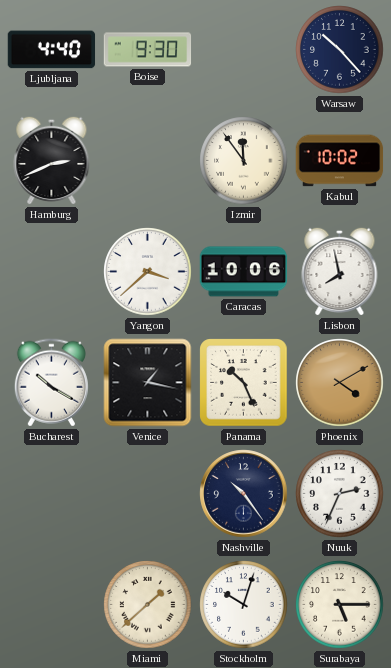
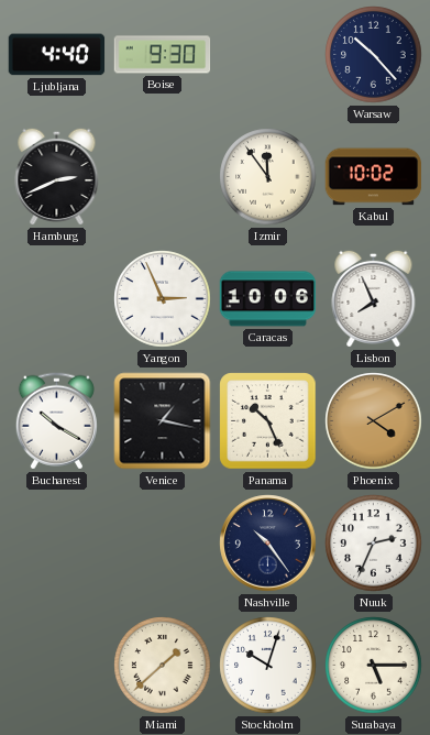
Yangon: 3:38 -> 2:56 (163, 299)
Lisbon: 7:58 -> 7:56 (374, 298)
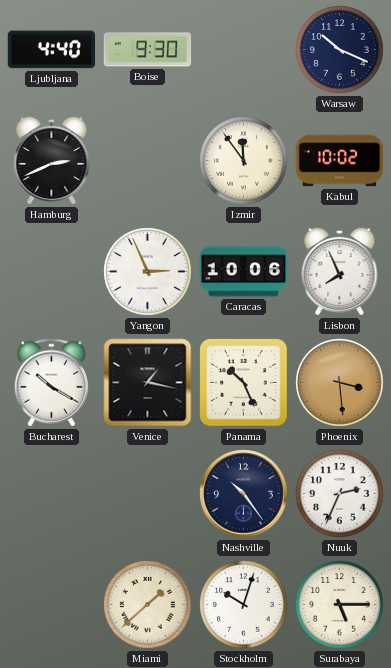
Warsaw: 10:23 -> 10:19 (340, 50)
Phoenix: 4:10 -> 3:29 (340, 383)
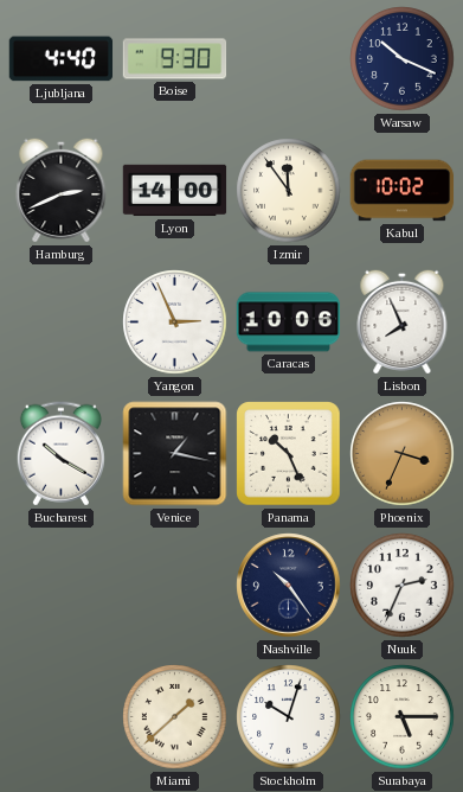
Lyon: none -> 14:00 (175, 191)
Phoenix: 3:29 -> 3:34 (403, 454)
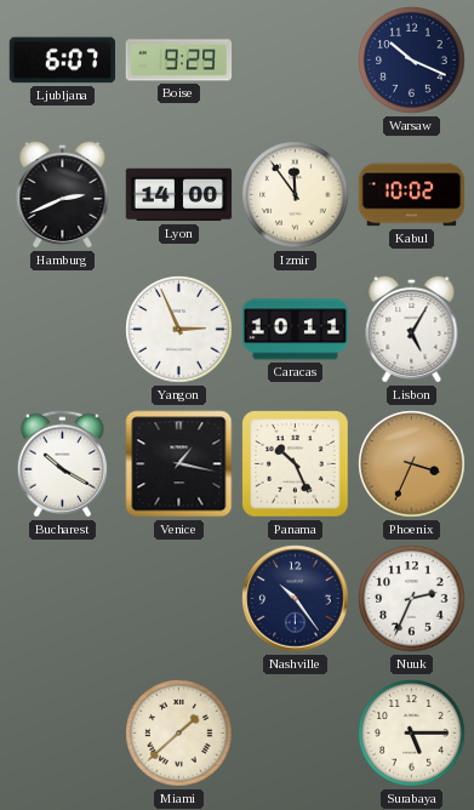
Ljubljana: 4:40 -> 6:07 (63, 61)
Boise: 9:30 -> 9:29 (179, 61)
Caracas: 10:06 -> 10:11 (296, 330)
Lisbon: 7:56 -> 5:05 (412, 329)
Stockholm: 10:03 -> none (289, 717)
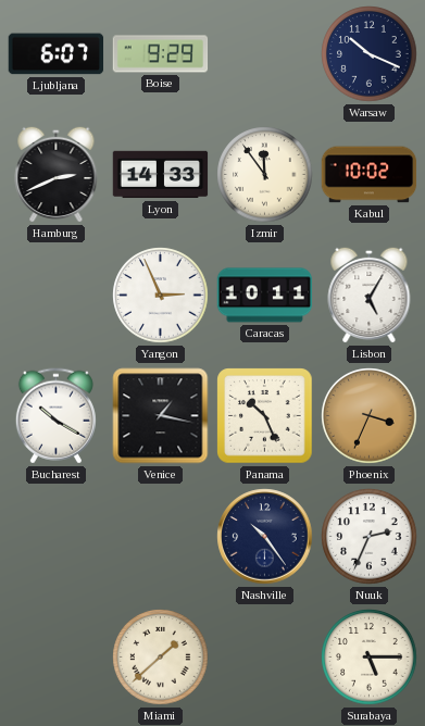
Lyon: 14:00 -> 14:33 (161, 175)
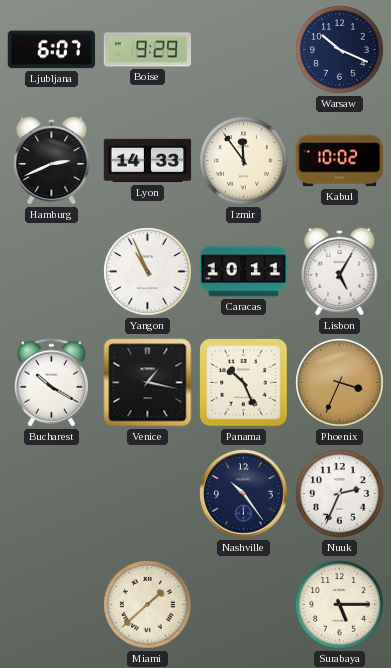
Yangon: 2:56 -> 10:56 (148, 272)
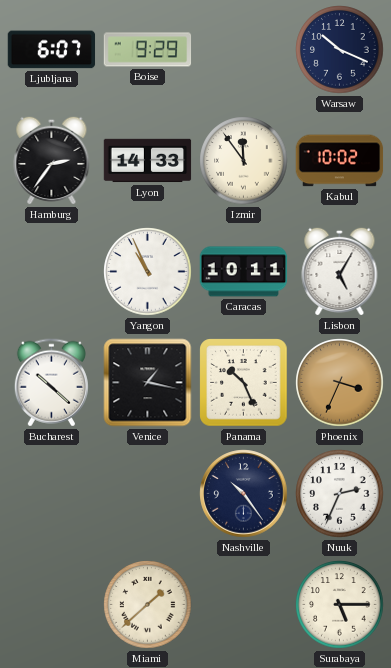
Hamburg: 2:41 -> 2:36 (52, 160)
Bucharest: 10:20 -> 10:22 (51, 383)
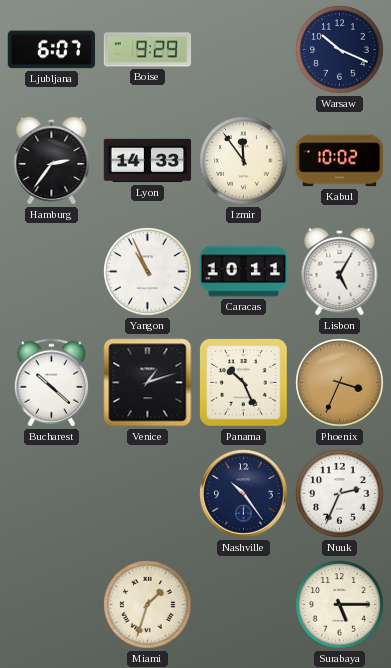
Venice: 1:17 -> 1:12 (148, 383)
Miami: 1:38 -> 1:33 (148, 605)
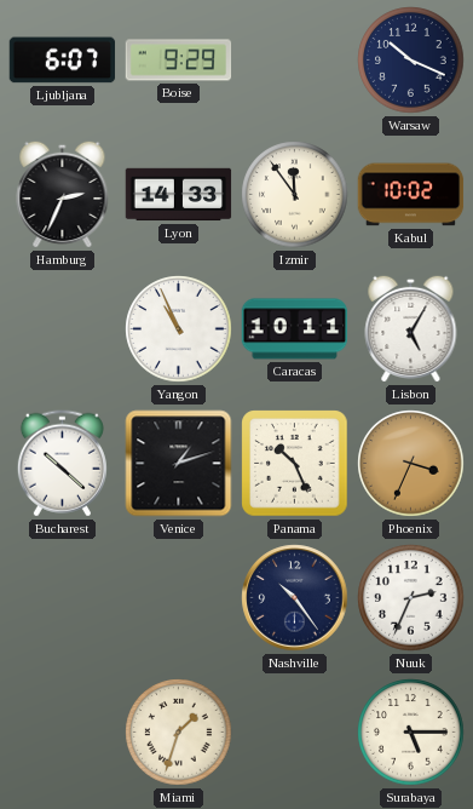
Hamburg: 2:36 -> 2:34 (63, 194)
